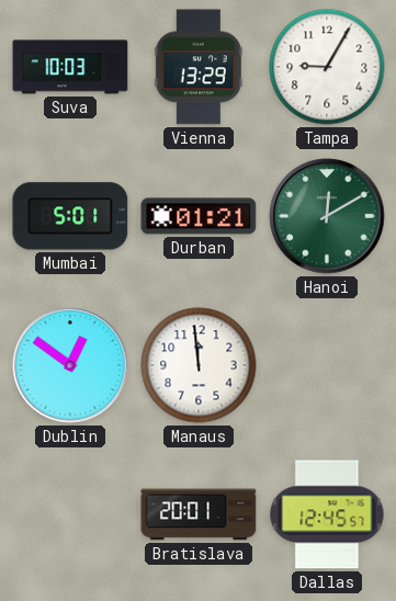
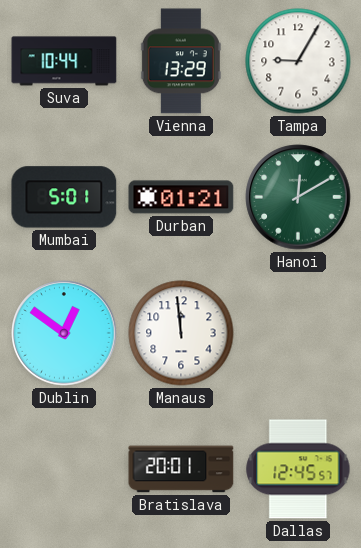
Suva: 10:03 -> 10:44 (64, 61)
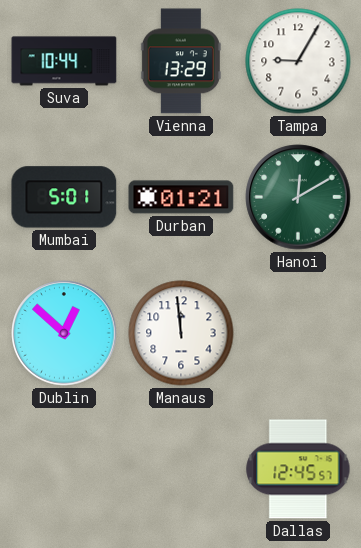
Dublin: 12:51 -> 12:52 (64, 333)
Bratislava: 20:01 -> none (181, 469)
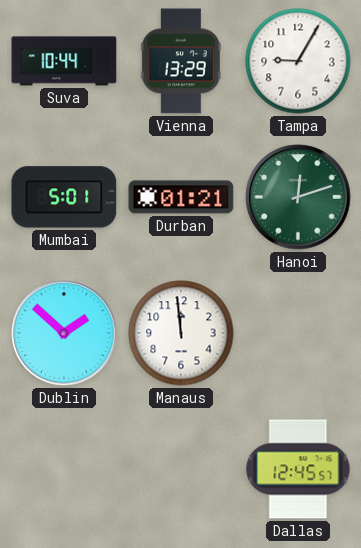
Hanoi: 12:10 -> 12:12 (298, 197)
Dublin: 12:52 -> 1:52 (64, 333)
